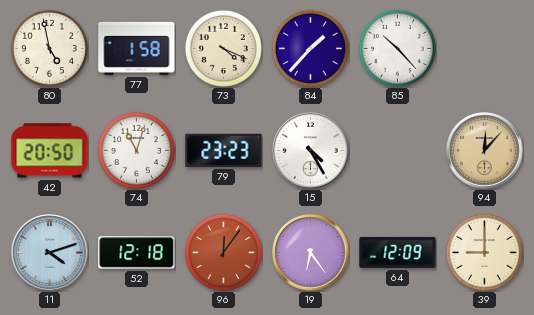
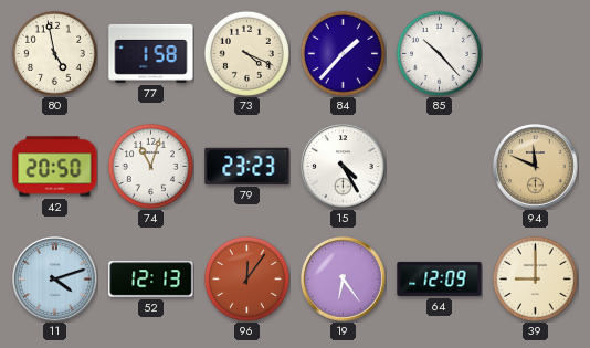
94: 12:07 -> 11:49 (536, 167)
52: 12:18 -> 12:13 (151, 280)
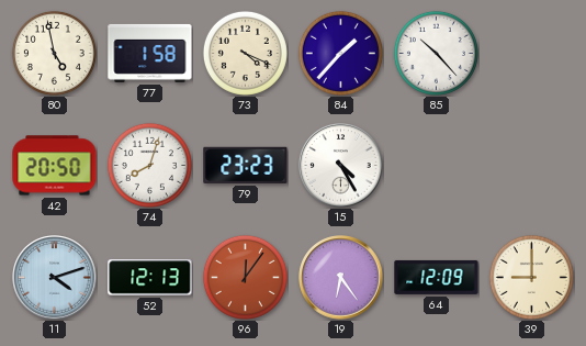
74: 11:03 -> 8:03 (149, 165)
94: 11:49 -> none (536, 167)
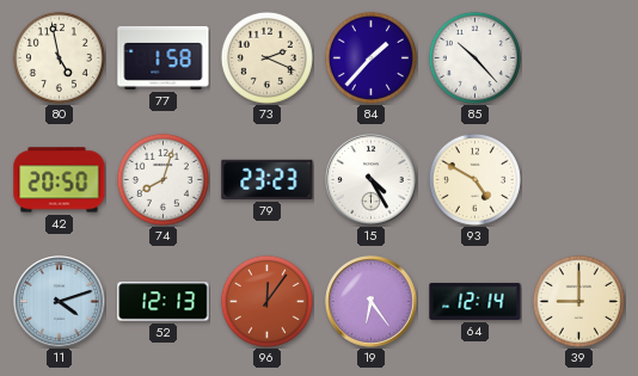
73: 4:19 -> 2:19 (266, 57)
93: none -> 4:50 (474, 179)
64: 12:09 -> 12:14 (476, 301)
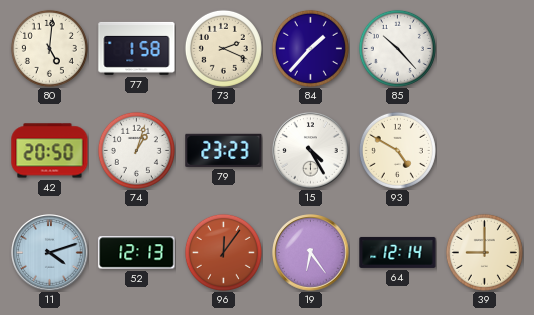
80: 4:58 -> 5:01 (49, 48)
74: 8:03 -> 1:03 (136, 150)
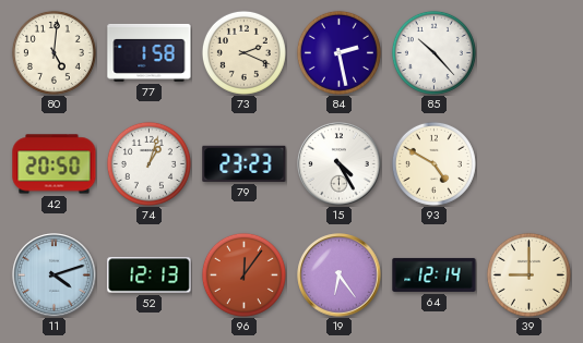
84: 1:37 -> 2:28 (338, 52)
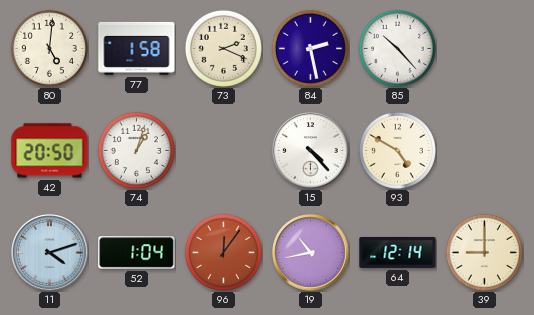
79: 23:23 -> none (245, 163)
15: 4:25 -> 4:23 (311, 151)
52: 12:13 -> 1:04 (137, 253)
19: 6:24 -> 10:43 (311, 253)
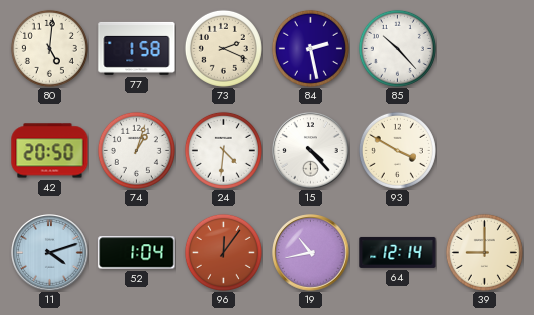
24: none -> 4:31 (223, 150)
93: 4:50 -> 3:50 (397, 150)
